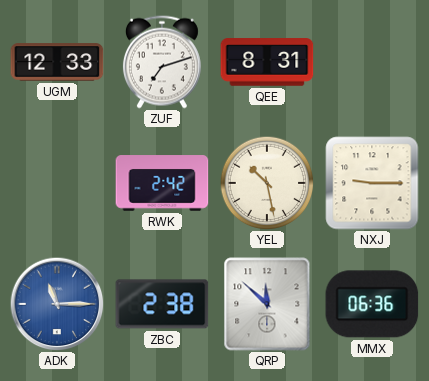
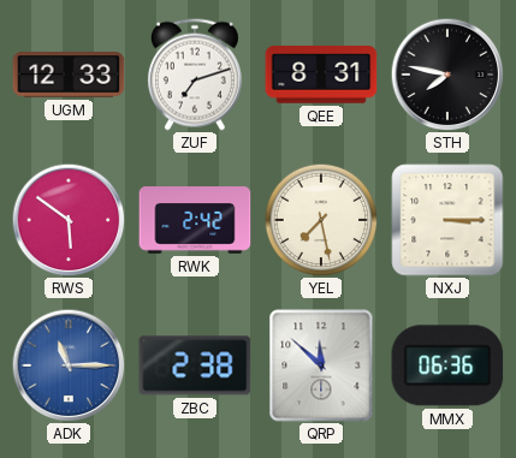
STH: none -> 7:47 (447, 75)
RWS: none -> 5:51 (69, 220)
YEL: 10:28 -> 7:28 (321, 220)
NXJ: 9:15 -> 3:15 (447, 220)
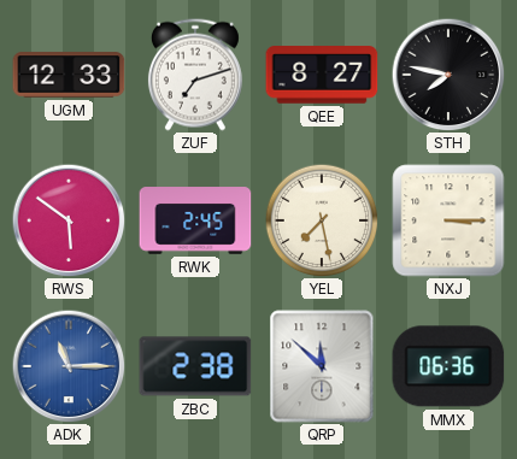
QEE: 8:31 -> 8:27 (322, 75)
RWK: 2:42 -> 2:45 (195, 220)
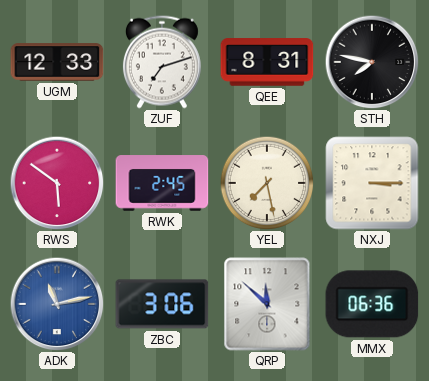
QEE: 8:27 -> 8:31 (267, 62)
ADK: 11:15 -> 11:13 (57, 304)
ZBC: 2:38 -> 3:06 (162, 304)
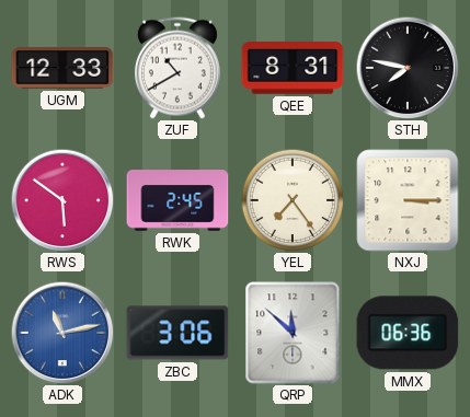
ZUF: 7:12 -> 10:40 (177, 68)
YEL: 7:28 -> 7:24 (293, 200)
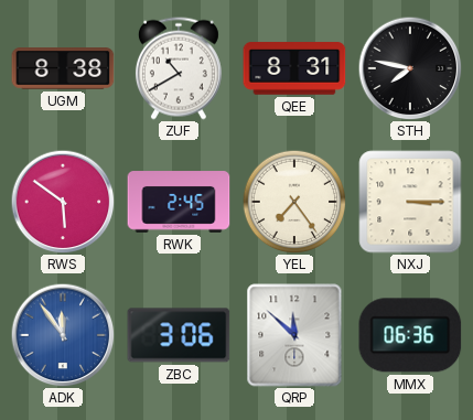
UGM: 12:33 -> 8:38 (63, 68)
ADK: 11:13 -> 11:54 (63, 335)
